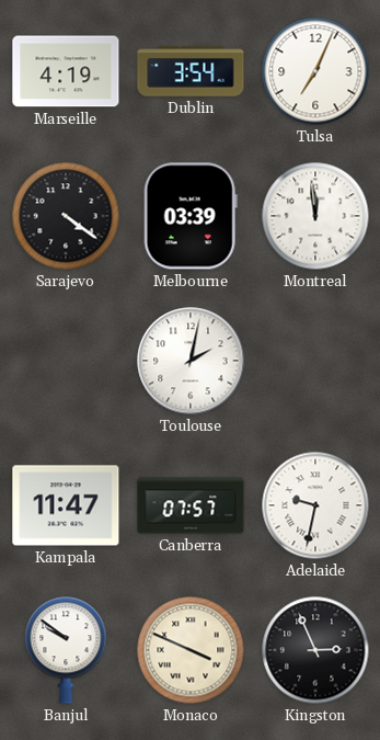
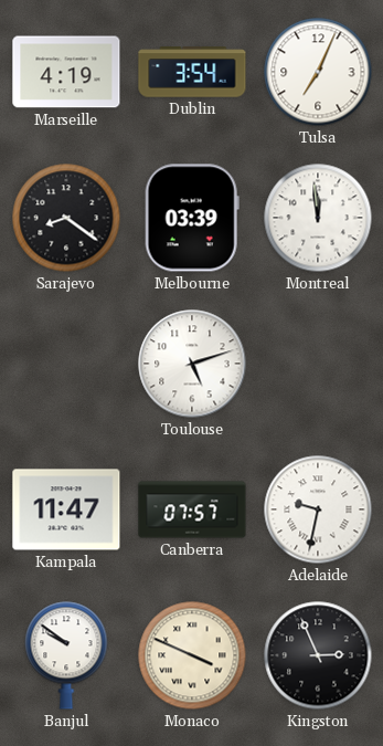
Sarajevo: 4:21 -> 8:21 (66, 218)
Toulouse: 2:02 -> 5:12 (192, 364)
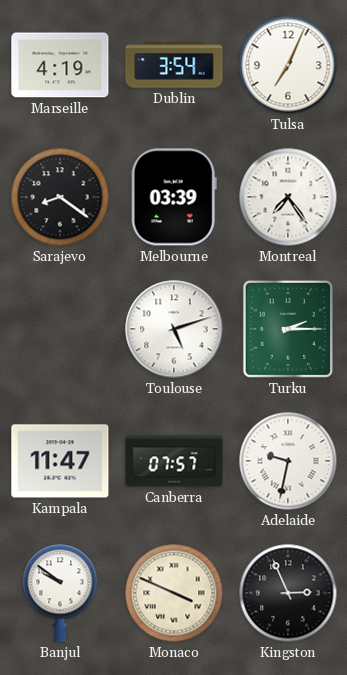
Montreal: 11:59 -> 7:24 (288, 197)
Turku: none -> 2:15 (288, 329)
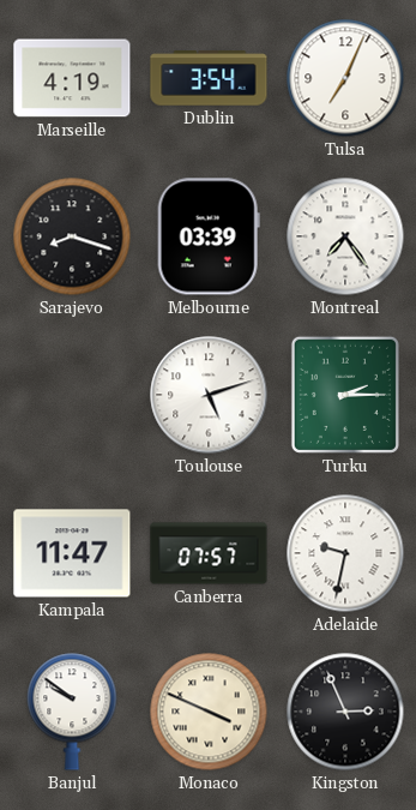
Sarajevo: 8:21 -> 8:18 (72, 236)
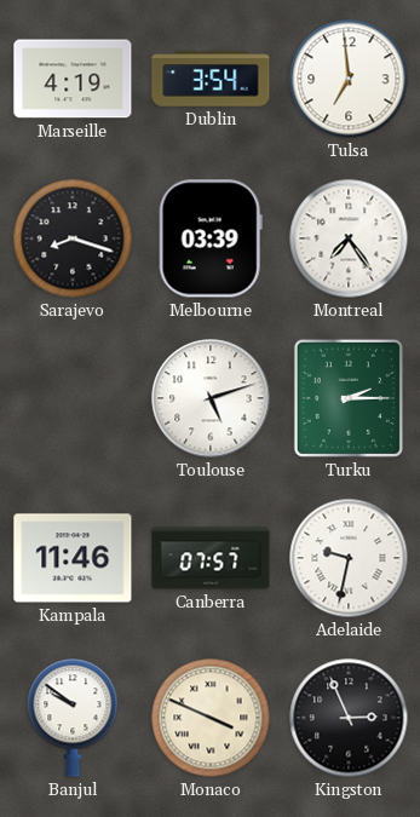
Tulsa: 7:04 -> 6:59 (349, 79)
Kampala: 11:47 -> 11:46 (73, 558)
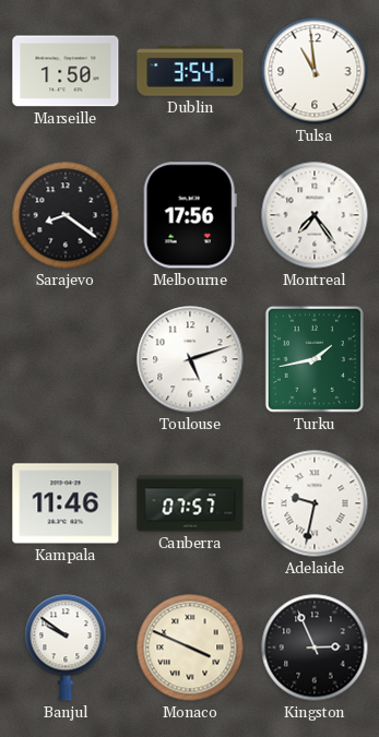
Marseille: 4:19 -> 1:50 (66, 71)
Tulsa: 6:59 -> 10:59 (315, 71)
Sarajevo: 8:18 -> 8:21 (66, 215)
Melbourne: 03:39 -> 17:56 (190, 215)
Turku: 2:15 -> 1:43 (315, 359)
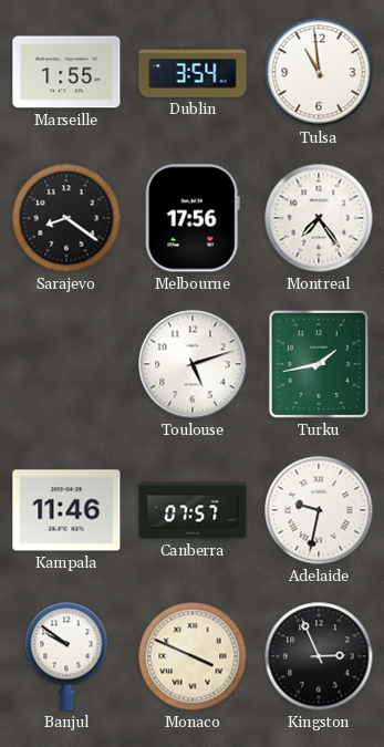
Marseille: 1:50 -> 1:55 (66, 72)
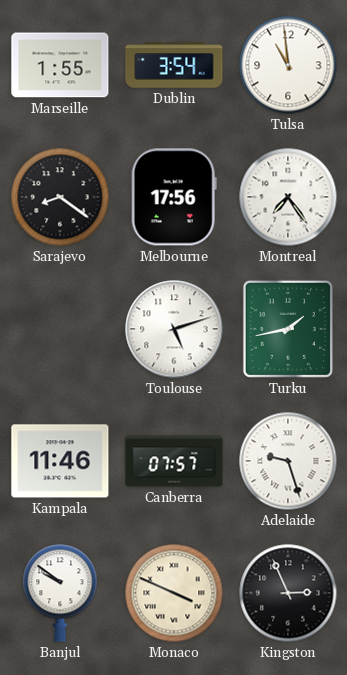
Adelaide: 9:32 -> 9:27 (288, 461)
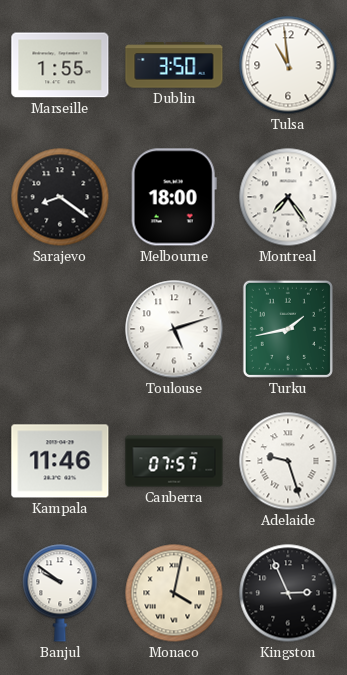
Dublin: 3:54 -> 3:50 (174, 65)
Melbourne: 17:56 -> 18:00 (174, 197)
Monaco: 3:49 -> 4:02 (174, 593)
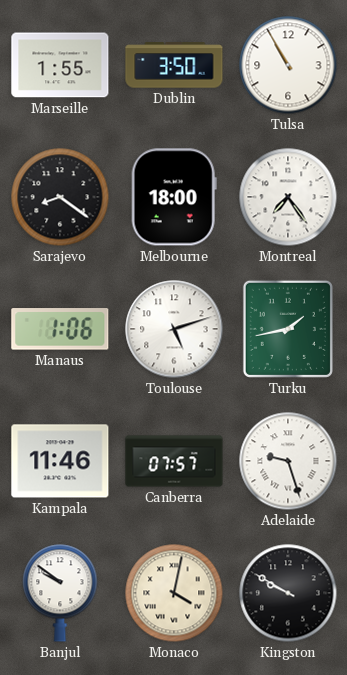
Tulsa: 10:59 -> 10:55 (288, 65)
Manaus: none -> 1:06 (60, 329)
Kingston: 2:56 -> 9:50 (288, 593)
